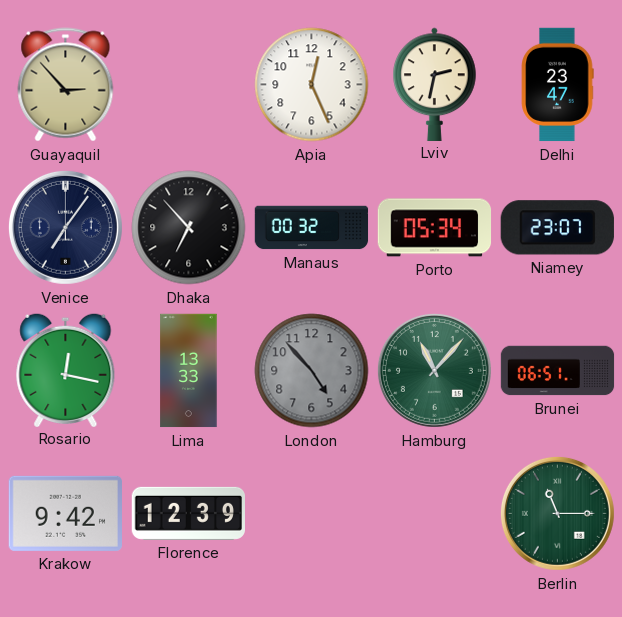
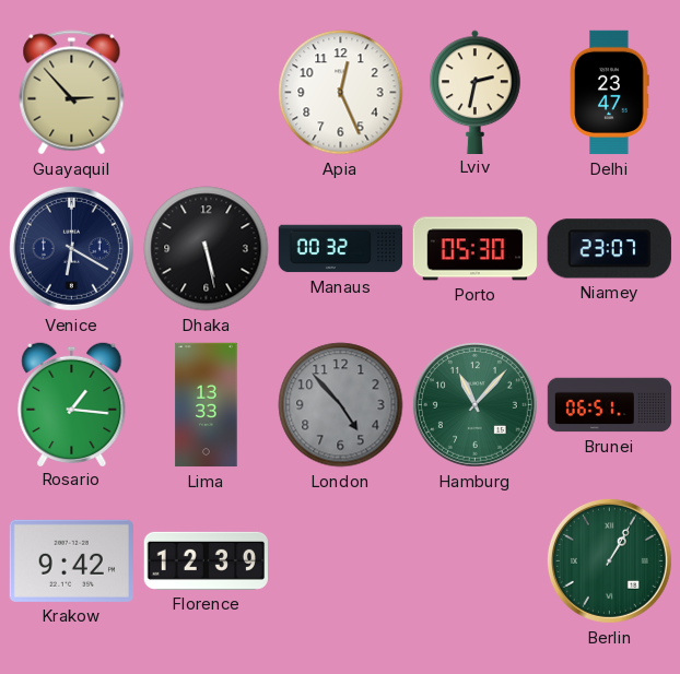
Venice: 7:06 -> 6:20 (71, 248)
Dhaka: 6:53 -> 5:28 (207, 249)
Porto: 05:34 -> 05:30 (476, 249)
Rosario: 12:17 -> 1:16 (72, 403)
Berlin: 11:15 -> 1:05 (609, 560)
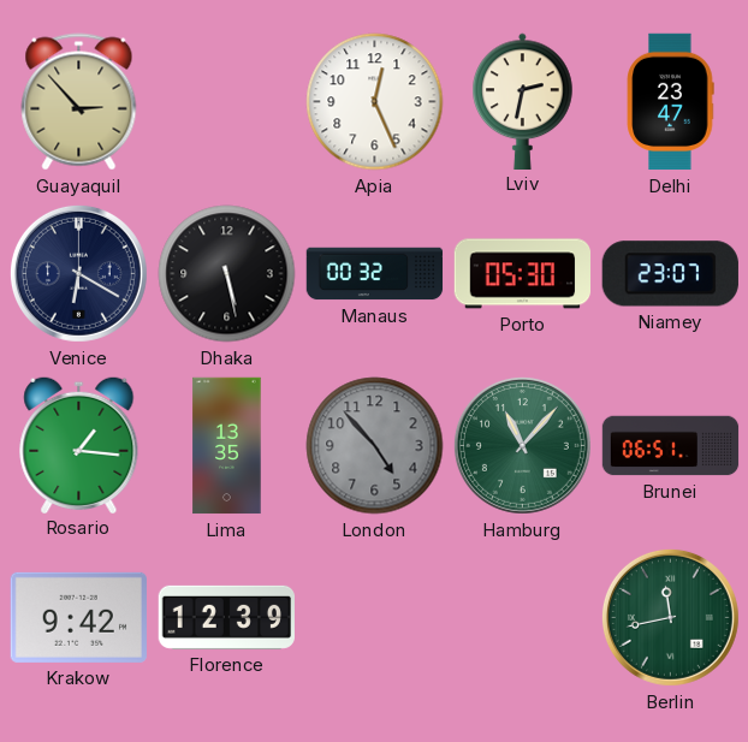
Lima: 13:33 -> 13:35 (227, 446)
Berlin: 1:05 -> 11:43 (670, 617)
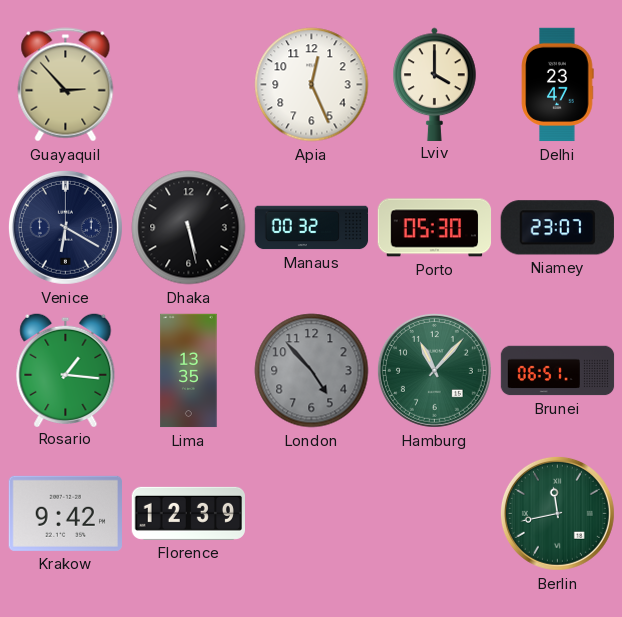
Lviv: 2:32 -> 4:00 (435, 84)
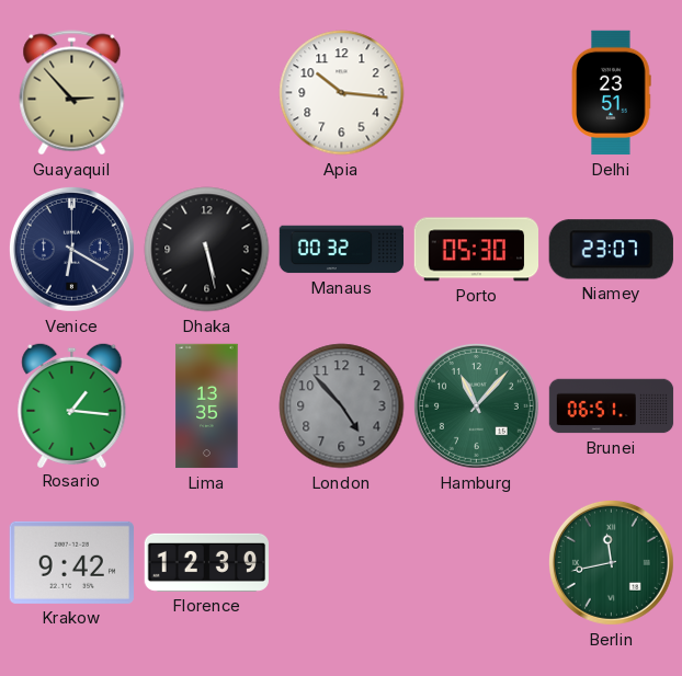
Apia: 12:26 -> 10:16 (342, 93)
Lviv: 4:00 -> none (435, 84)
Delhi: 23:47 -> 23:51 (611, 93)
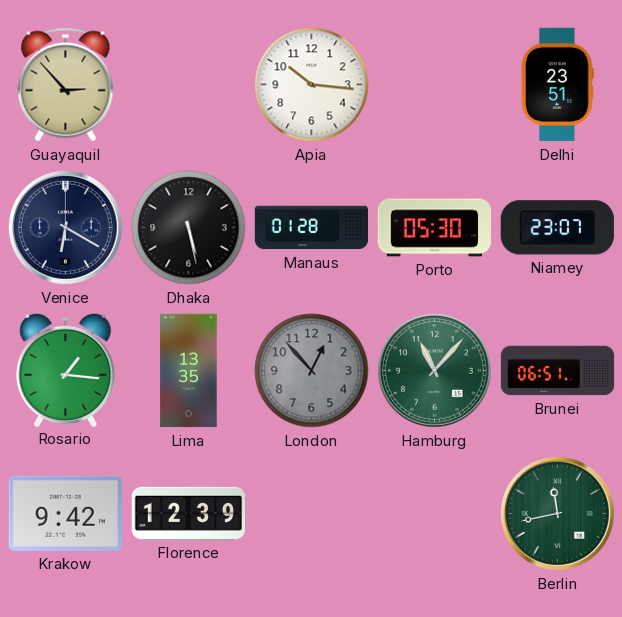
Manaus: 00:32 -> 01:28 (312, 228)
London: 4:53 -> 12:53 (312, 371)
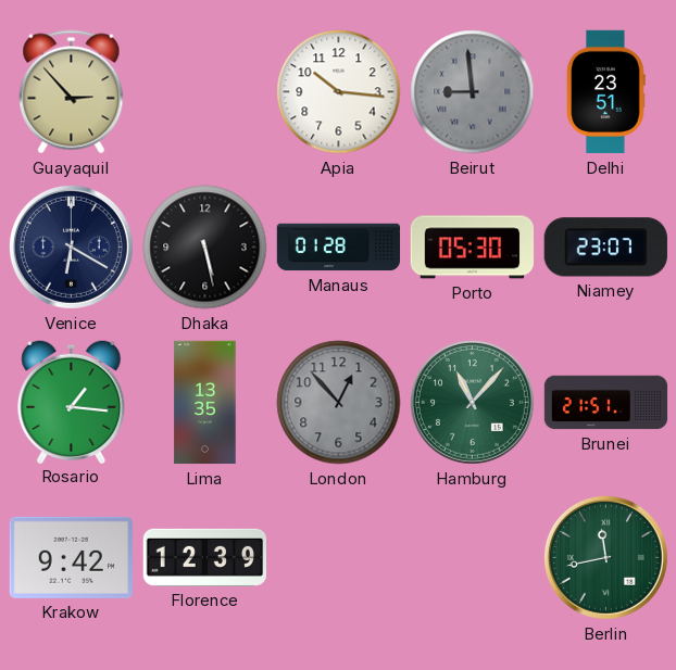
Beirut: none -> 8:59 (473, 92)
Brunei: 06:51 -> 21:51 (606, 403)
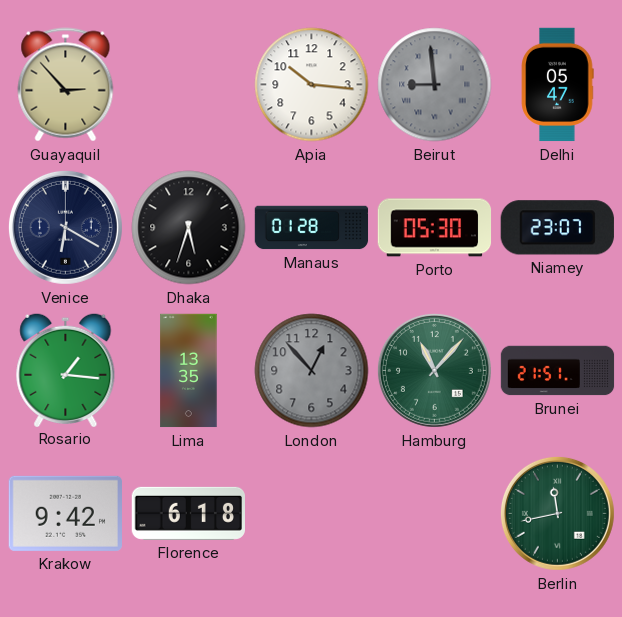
Delhi: 23:51 -> 05:47 (557, 85)
Dhaka: 5:28 -> 5:33 (189, 228)
Florence: 12:39 -> 6:18 (188, 513)
